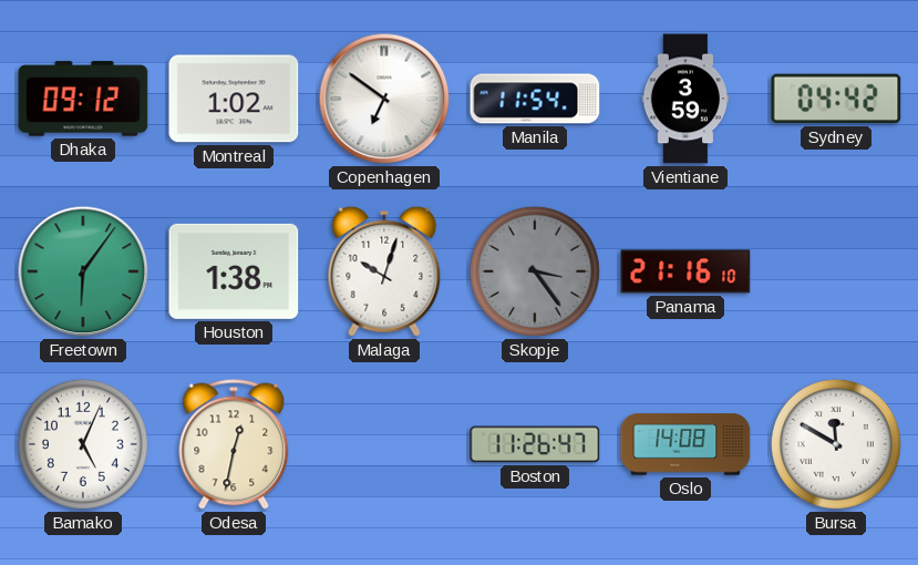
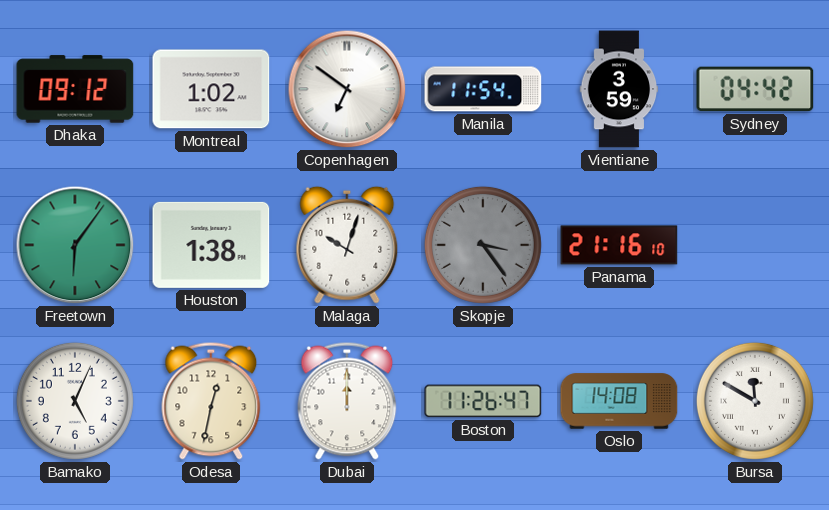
Dubai: none -> 12:00 (347, 401)
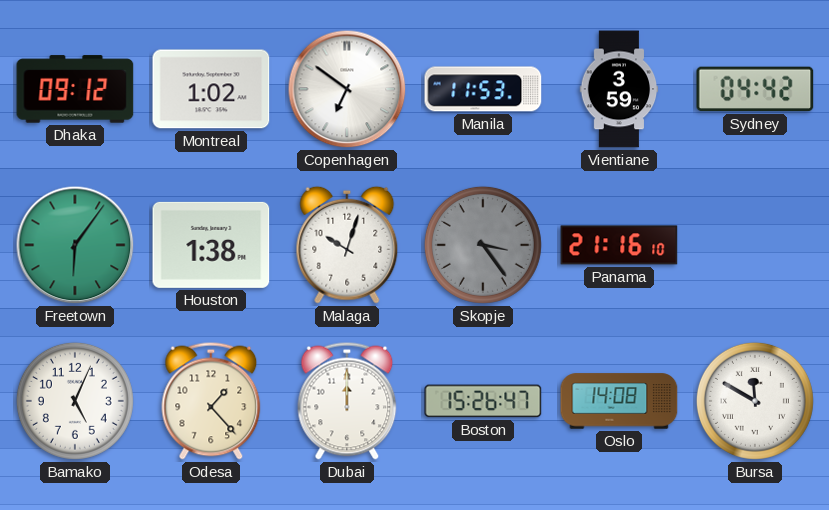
Manila: 11:54 -> 11:53 (483, 89)
Odesa: 12:32 -> 1:23 (211, 401)
Boston: 11:26 -> 15:26 (483, 401)
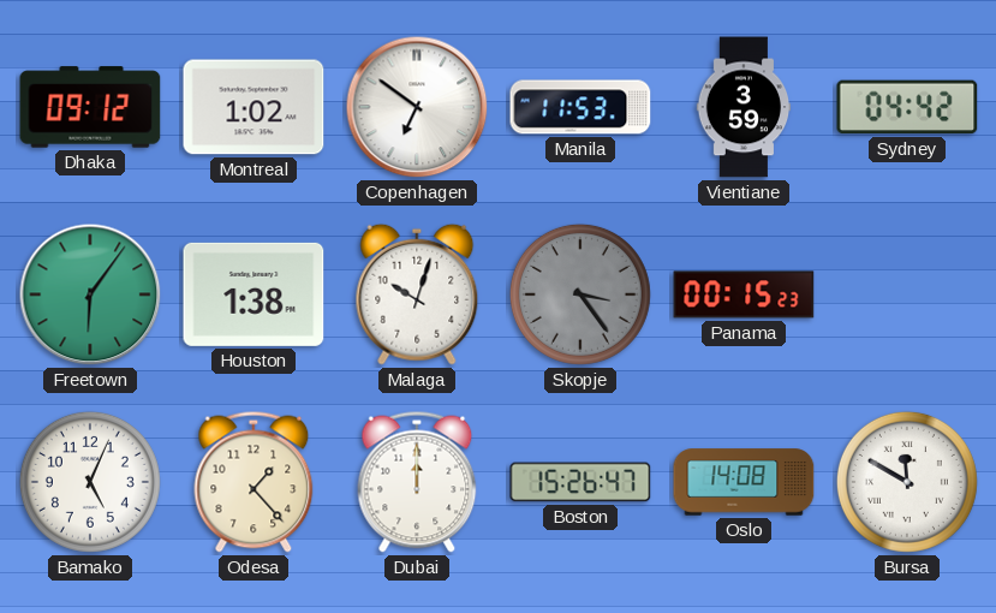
Panama: 21:16 -> 00:15 (744, 294)
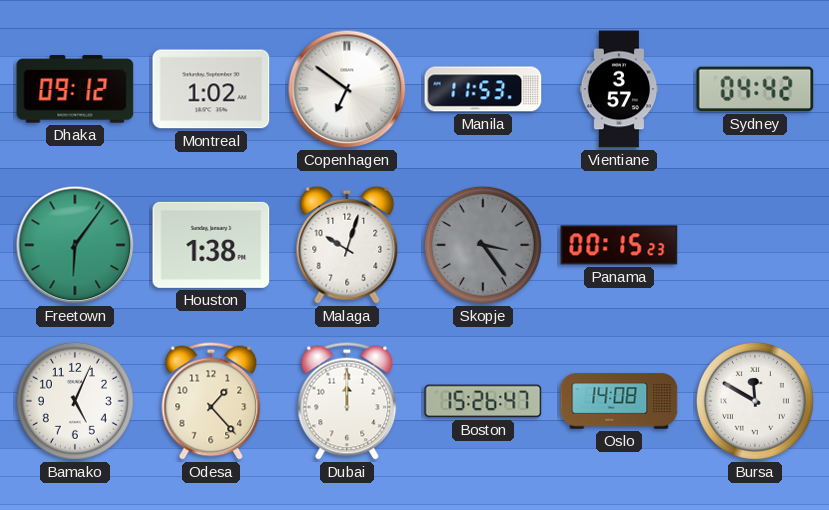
Vientiane: 3:59 -> 3:57 (619, 89)
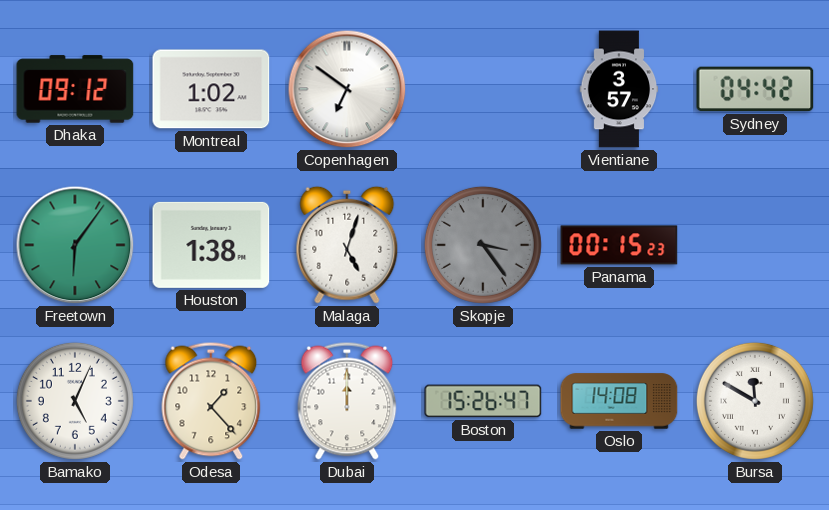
Manila: 11:53 -> none (483, 89)
Malaga: 10:03 -> 5:03 (347, 245)
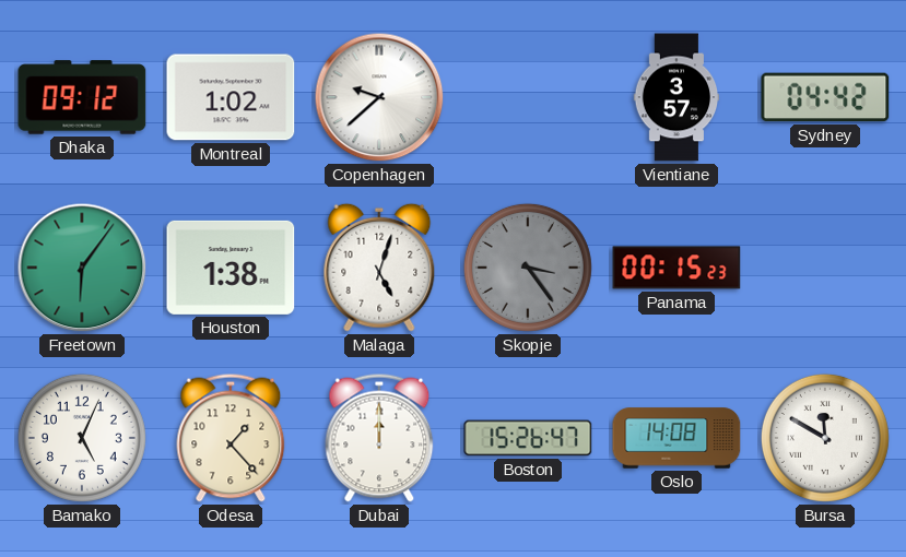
Copenhagen: 6:51 -> 9:38 (379, 97)
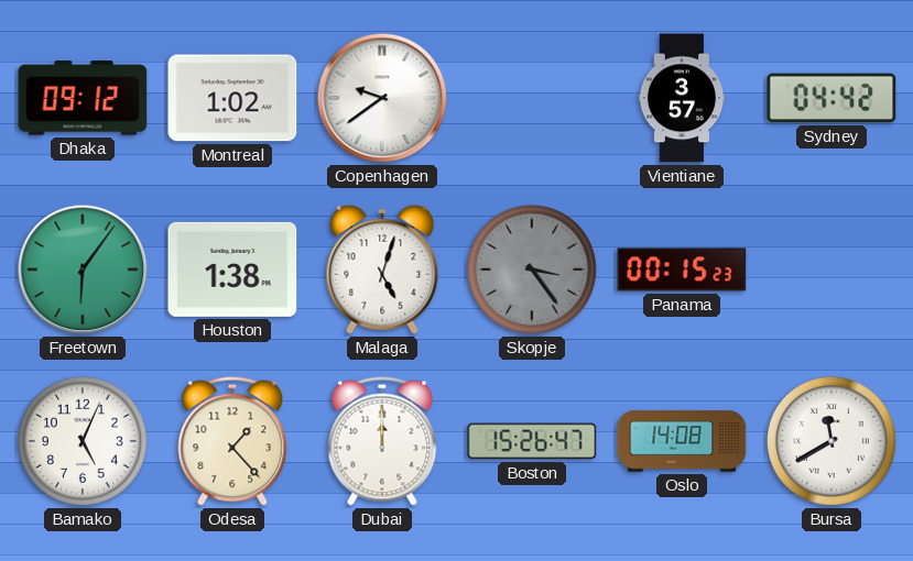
Copenhagen: 9:38 -> 9:39 (382, 98)
Bursa: 11:50 -> 11:40 (832, 441)
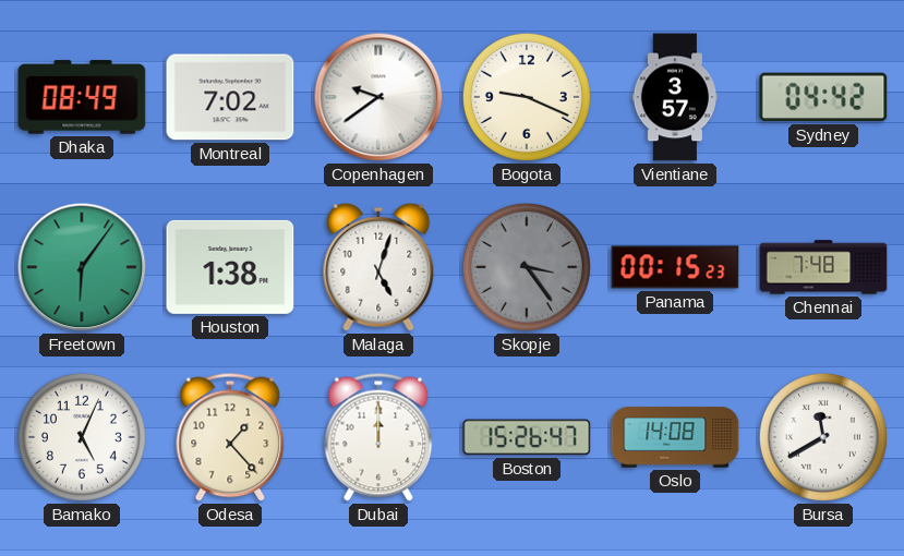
Dhaka: 09:12 -> 08:49 (82, 97)
Montreal: 1:02 -> 7:02 (230, 97)
Bogota: none -> 9:19 (527, 97)
Chennai: none -> 7:48 (823, 267)
